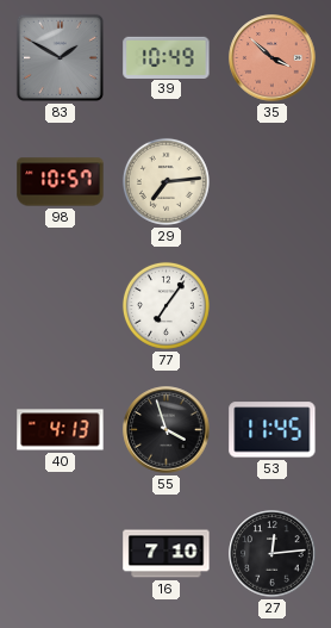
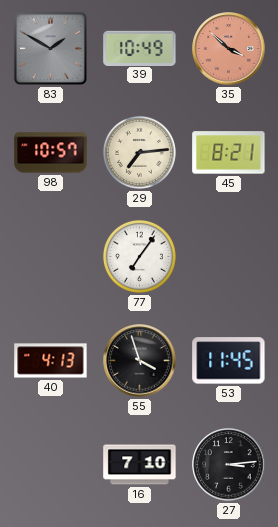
45: none -> 8:21 (229, 153)
27: 12:14 -> 3:14 (229, 465)
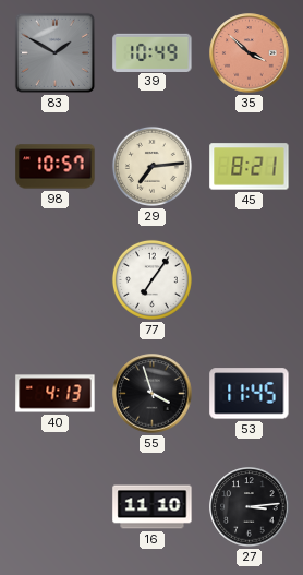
16: 7:10 -> 11:10 (153, 507)
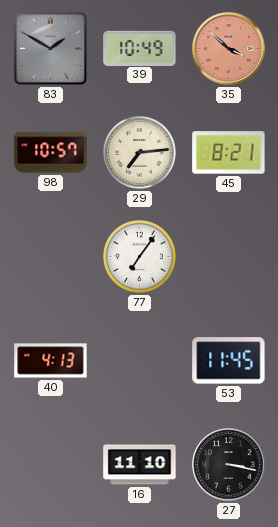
55: 3:57 -> none (153, 394)
27: 3:14 -> 3:17 (229, 465)
